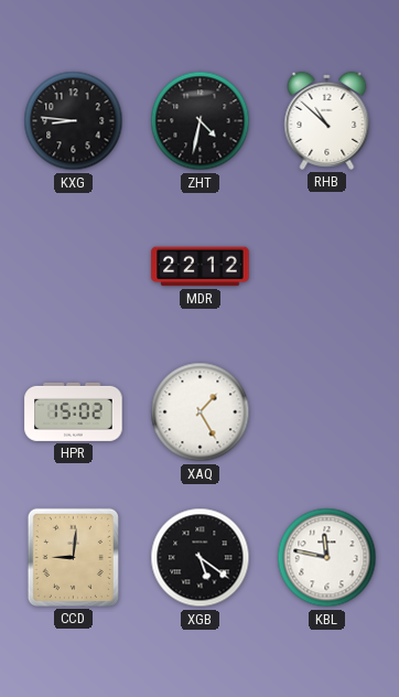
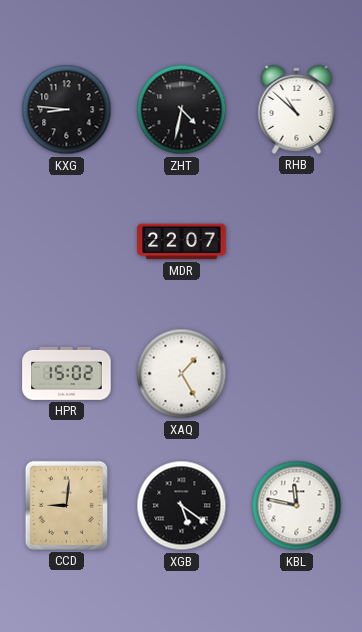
MDR: 22:12 -> 22:07 (182, 242)
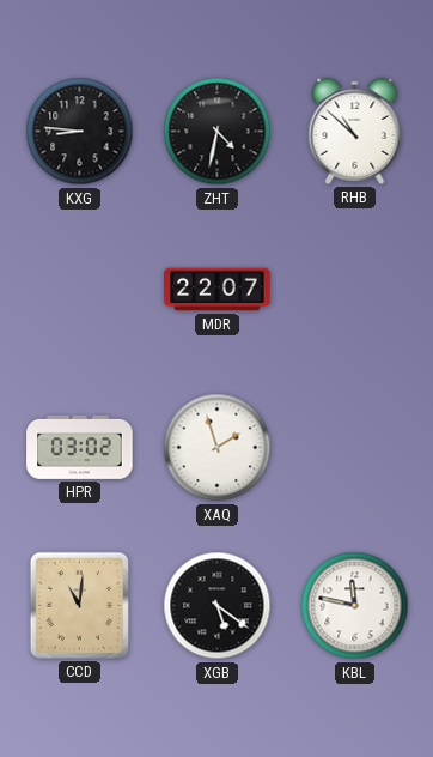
HPR: 15:02 -> 03:02 (80, 447)
XAQ: 1:25 -> 1:57 (218, 448)
CCD: 9:01 -> 11:01 (79, 605)
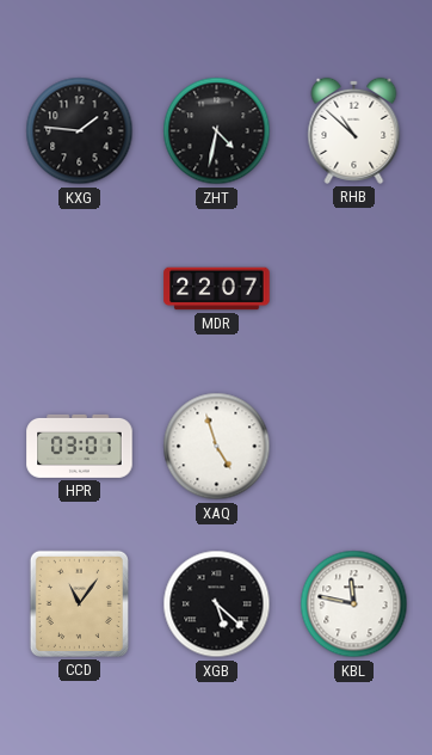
KXG: 8:46 -> 1:46 (80, 131)
HPR: 03:02 -> 03:01 (80, 446)
XAQ: 1:57 -> 4:57 (217, 447)
CCD: 11:01 -> 11:06 (79, 603)
XGB: 5:21 -> 5:22 (217, 604)
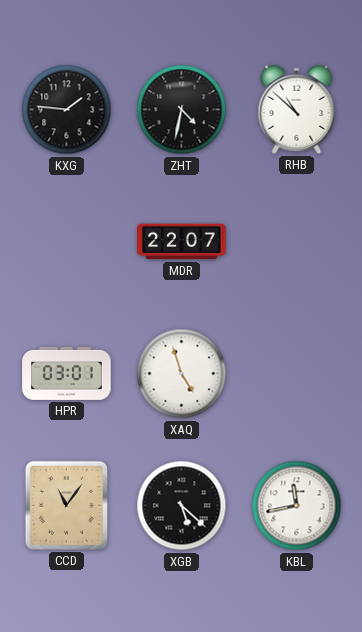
KBL: 11:47 -> 11:43 (297, 506)
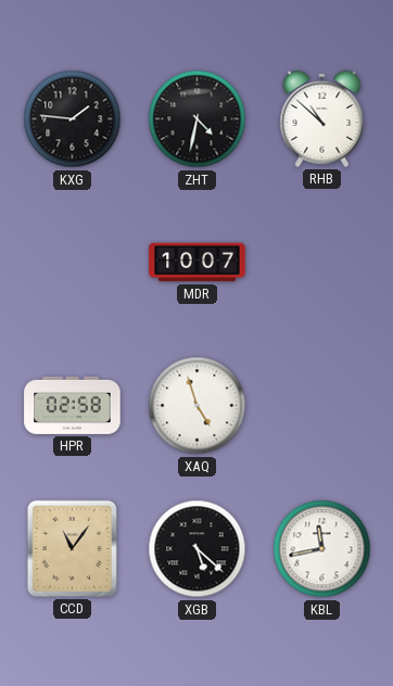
MDR: 22:07 -> 10:07 (198, 263)
HPR: 03:01 -> 02:58 (73, 405)
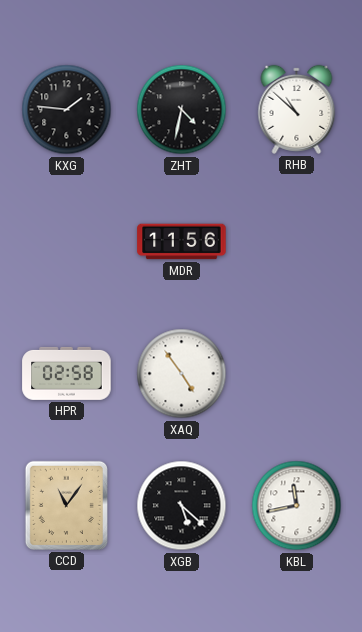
MDR: 10:07 -> 11:56 (182, 242)
XAQ: 4:57 -> 4:54 (182, 374)
